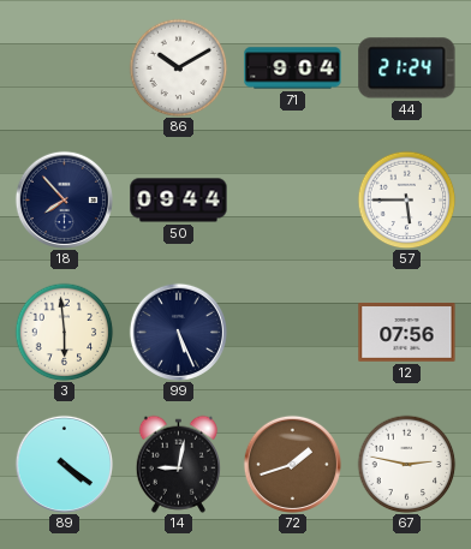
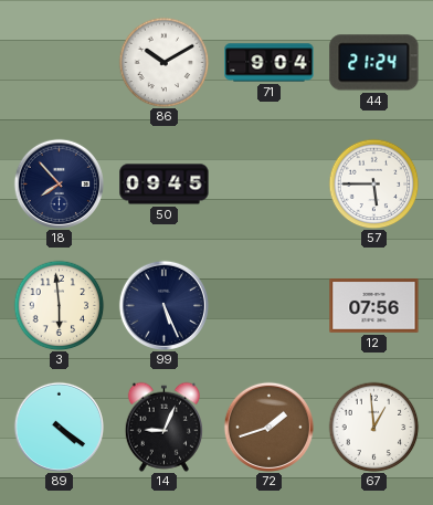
50: 09:44 -> 09:45 (165, 185)
14: 9:02 -> 9:04 (163, 427)
67: 2:47 -> 12:59 (373, 427)
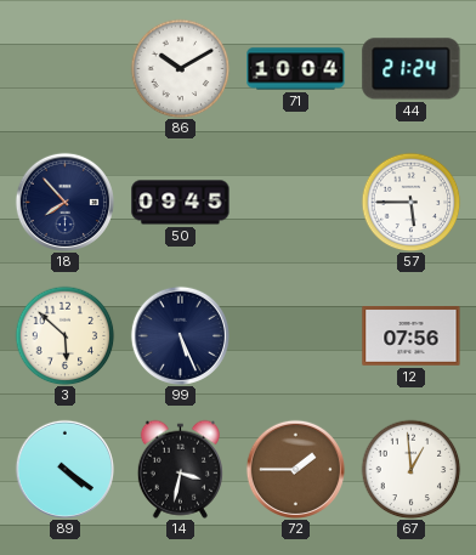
71: 9:04 -> 10:04 (296, 69)
3: 5:59 -> 5:52 (64, 335)
14: 9:04 -> 3:32 (180, 469)
72: 1:42 -> 1:45 (295, 469)
